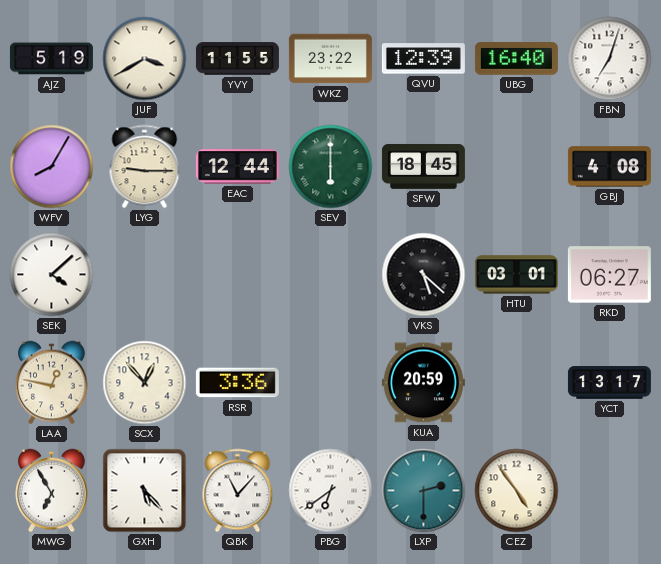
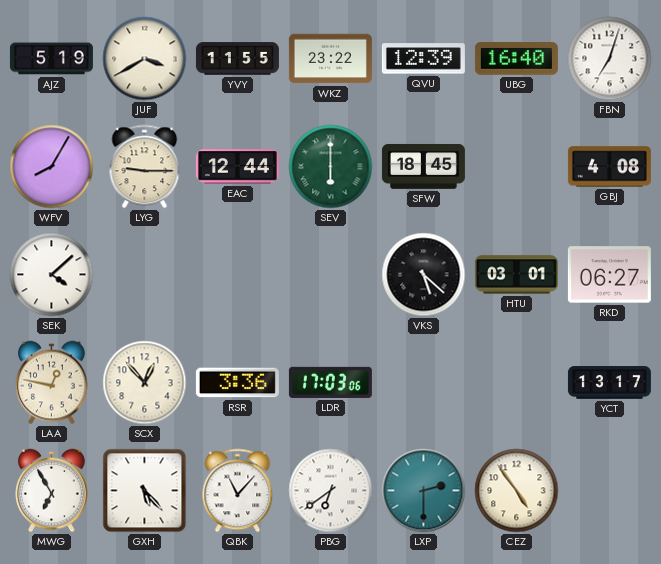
LDR: none -> 17:03 (330, 382)
KUA: 20:59 -> none (423, 383)
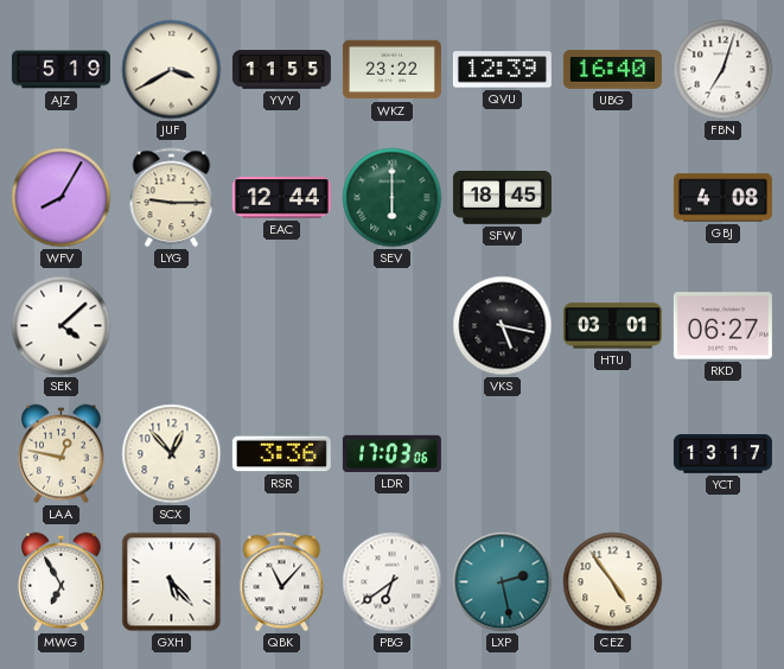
VKS: 5:22 -> 5:17 (503, 326)
LXP: 2:30 -> 2:28 (503, 582)
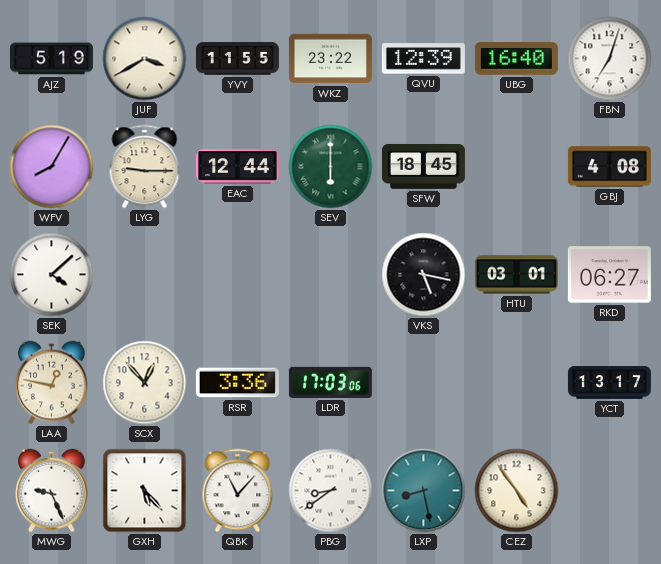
MWG: 6:55 -> 9:26 (52, 491)
PBG: 6:39 -> 8:39 (331, 491)
LXP: 2:28 -> 8:28 (424, 491)
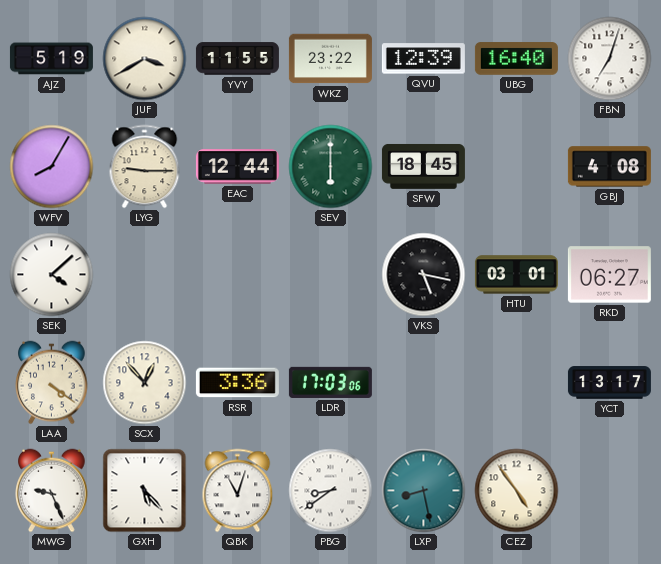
LAA: 12:47 -> 4:21 (52, 383)
QBK: 11:07 -> 11:03 (238, 491)
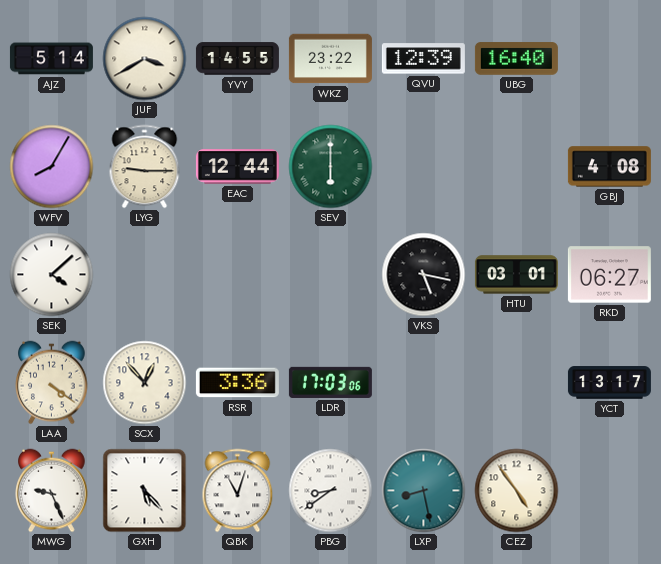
AJZ: 5:19 -> 5:14 (51, 59)
YVY: 11:55 -> 14:55 (237, 59)
FBN: 7:03 -> none (610, 59)
SFW: 18:45 -> none (423, 166)
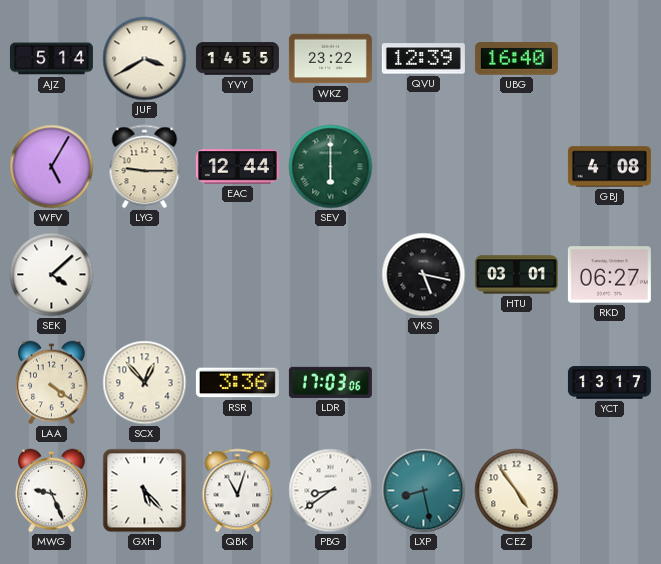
WFV: 8:05 -> 5:05 (52, 167)
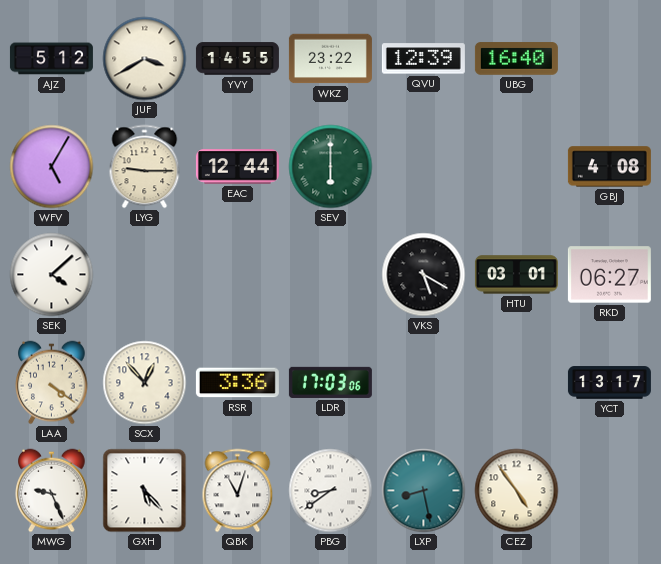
AJZ: 5:14 -> 5:12 (51, 59)
VKS: 5:17 -> 5:20 (424, 275)
